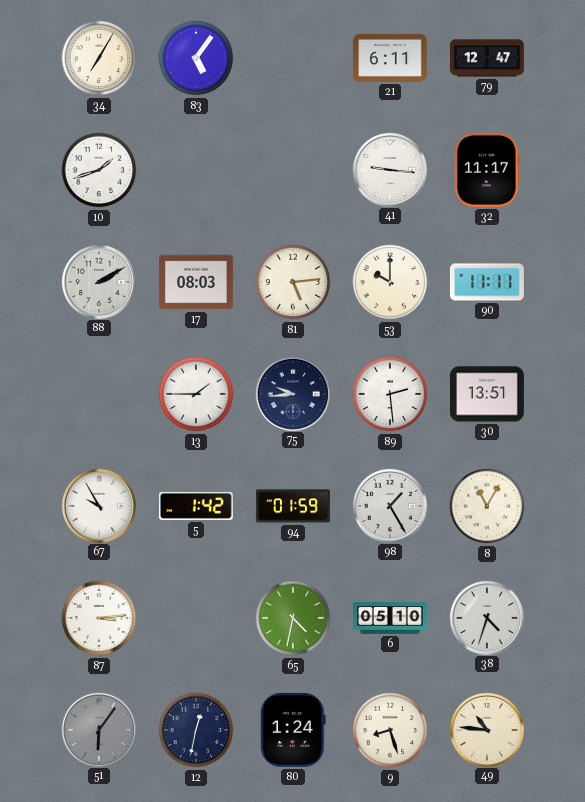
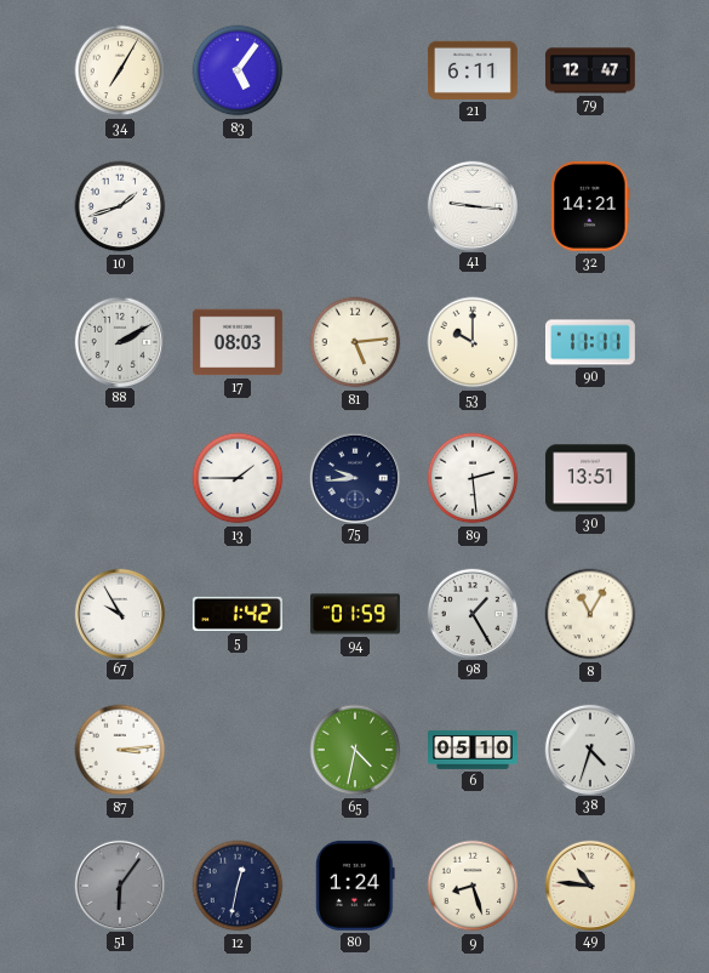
32: 11:17 -> 14:21 (590, 206)
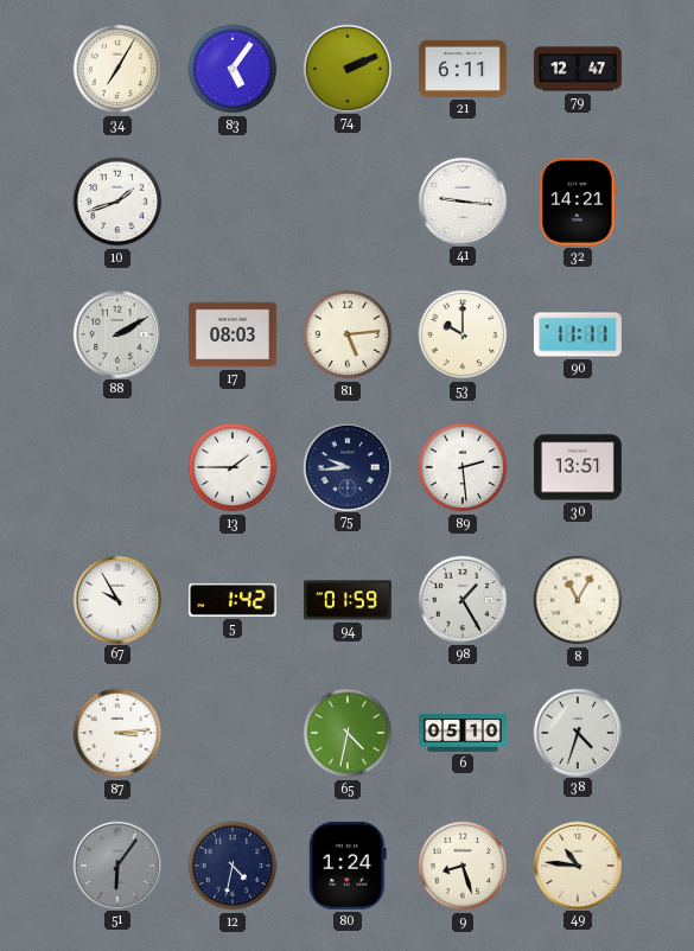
74: none -> 2:11 (346, 68)
12: 12:32 -> 4:32 (233, 866)
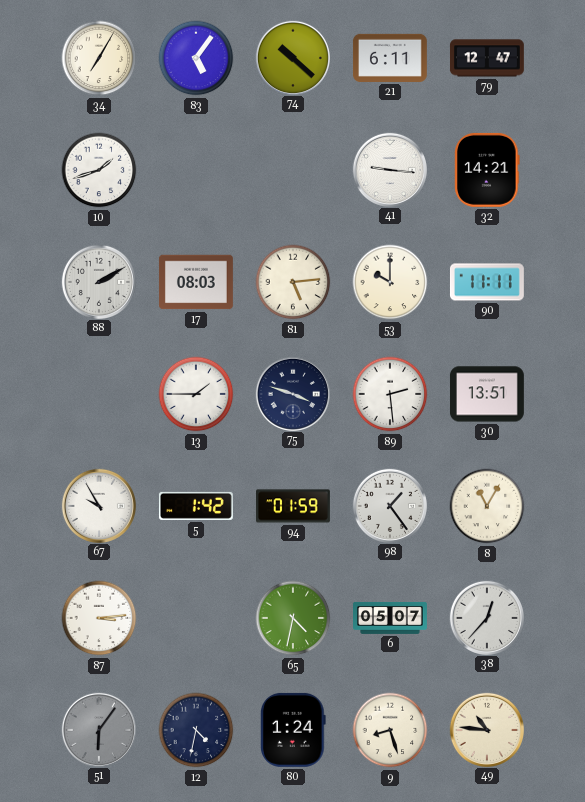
74: 2:11 -> 10:22 (292, 57)
75: 9:44 -> 3:48 (292, 393)
98: 1:25 -> 1:24 (389, 505)
6: 05:10 -> 05:07 (391, 618)
38: 4:33 -> 12:37 (486, 617)
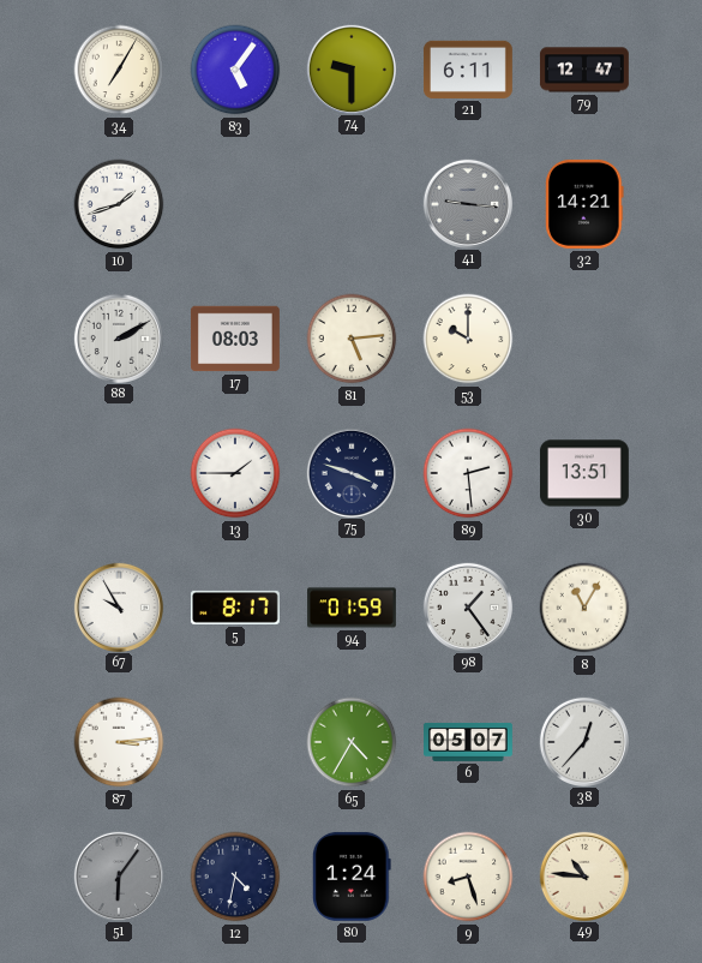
74: 10:22 -> 9:30 (350, 68)
41 dial: white -> grey (467, 203)
90: 11:11 -> none (487, 282)
5: 1:42 -> 8:17 (235, 608)
65: 4:32 -> 4:35 (352, 742)
